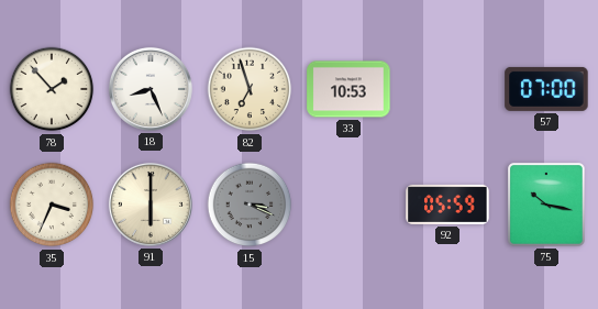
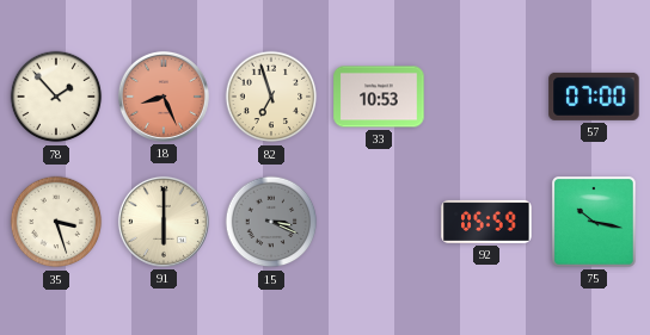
18 dial: white -> salmon (164, 97)
35: 3:34 -> 3:27 (56, 222)
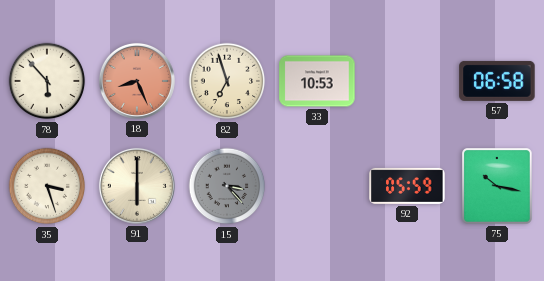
78: 1:53 -> 5:53 (47, 81)
57: 07:00 -> 06:58 (497, 81)
15: 3:19 -> 3:23 (227, 186)
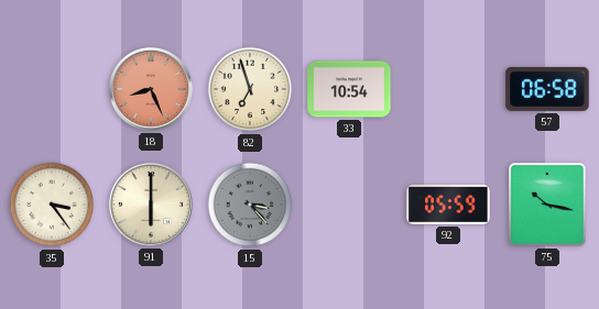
78: 5:53 -> none (47, 81)
33: 10:53 -> 10:54 (349, 89)
35: 3:27 -> 3:24 (52, 205)
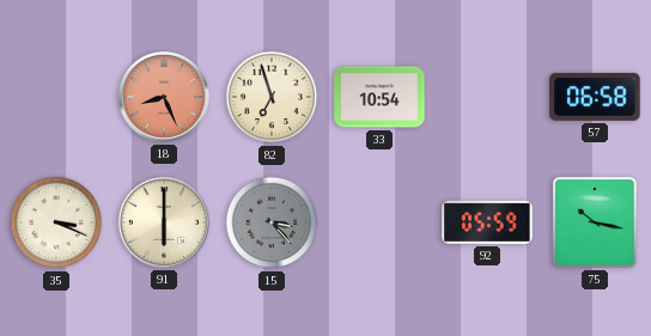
35: 3:24 -> 3:19 (56, 222)
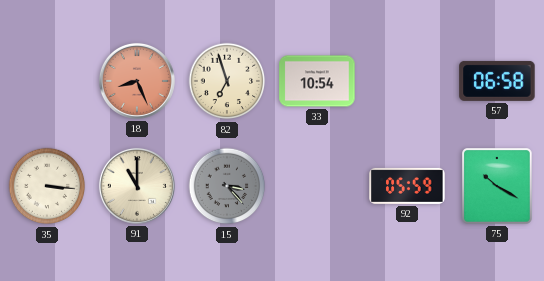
35: 3:19 -> 3:16 (47, 186)
91: 6:00 -> 11:00 (137, 186)
75: 10:17 -> 10:20 (498, 187)
